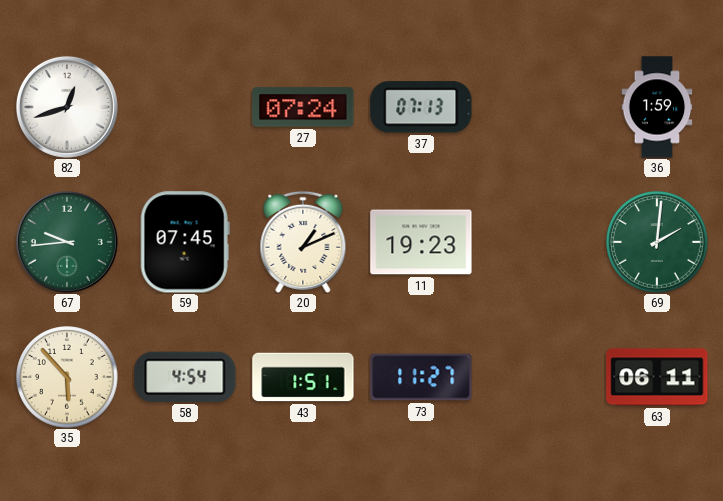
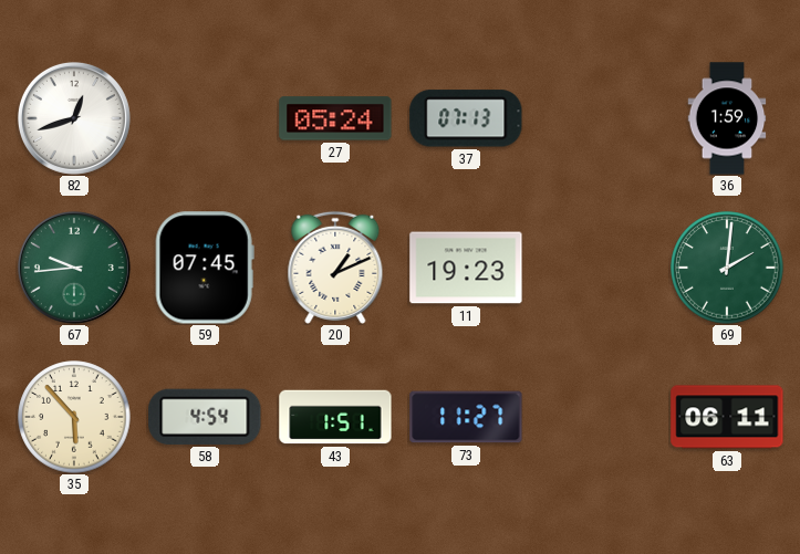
27: 07:24 -> 05:24 (335, 118)
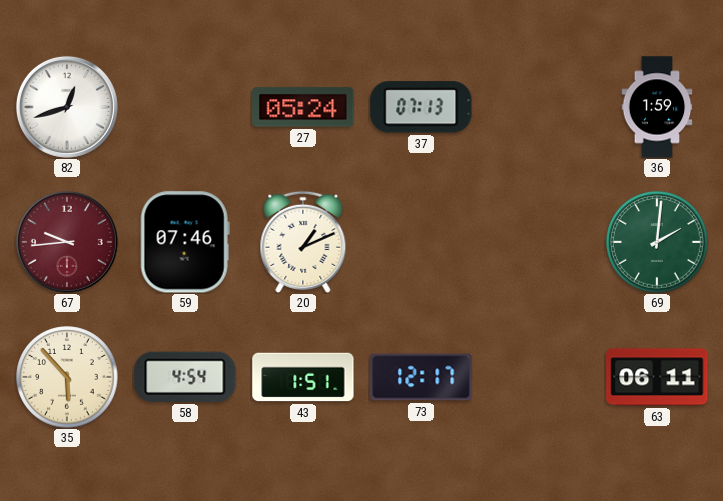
67 dial: green -> burgundy (67, 242)
59: 07:45 -> 07:46 (185, 242)
11: 19:23 -> none (466, 268)
73: 11:27 -> 12:17 (421, 377)
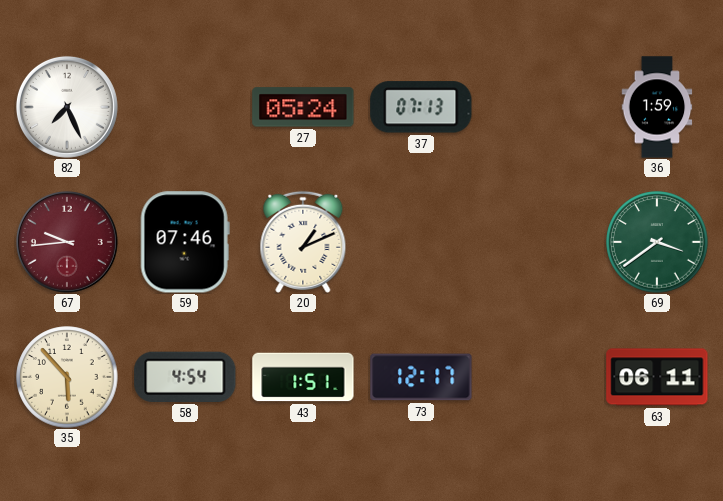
82: 12:42 -> 7:26 (67, 107)
69: 2:01 -> 3:39 (657, 242)
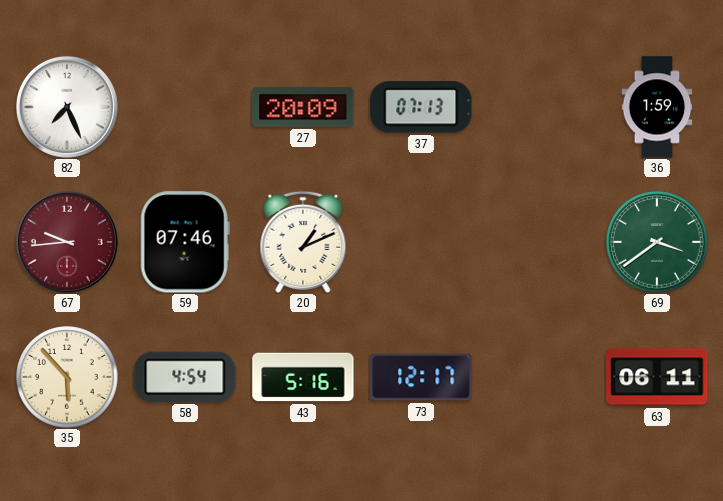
27: 05:24 -> 20:09 (303, 107)
43: 1:51 -> 5:16 (303, 377)
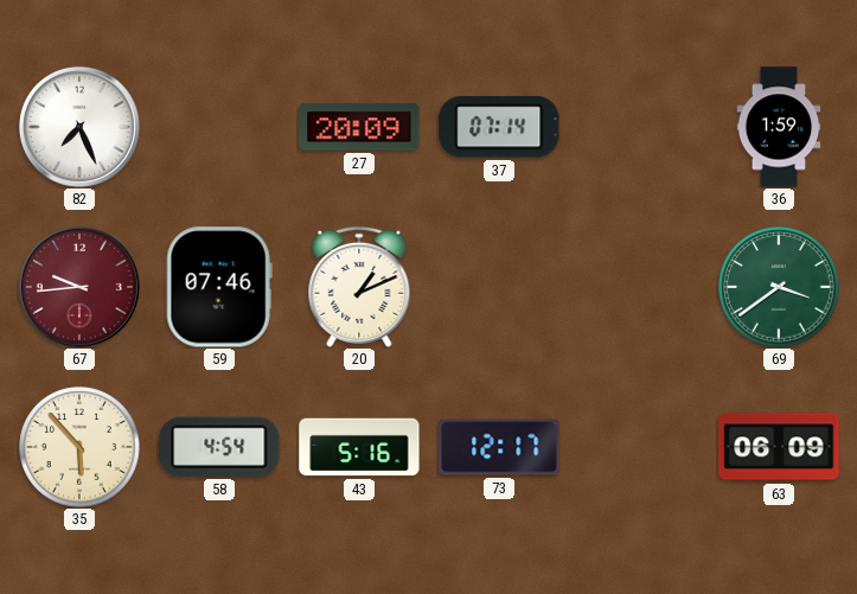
37: 07:13 -> 07:14 (499, 127)
63: 06:11 -> 06:09 (779, 447)
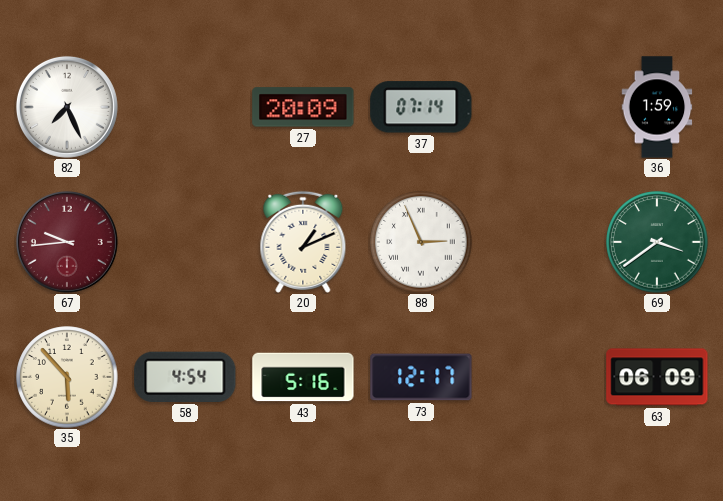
59: 07:46 -> none (219, 287)
88: none -> 2:56 (421, 242)
